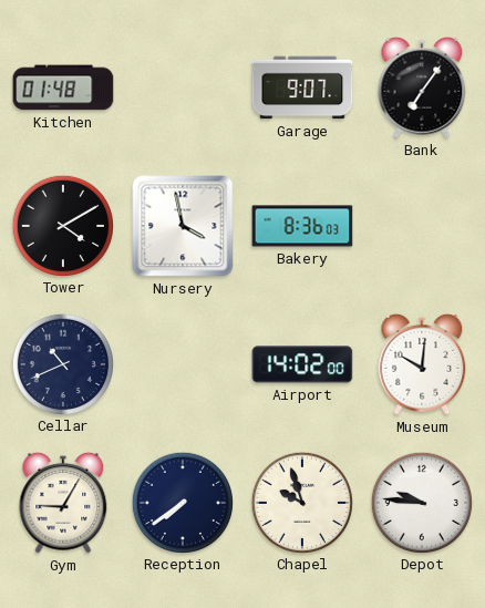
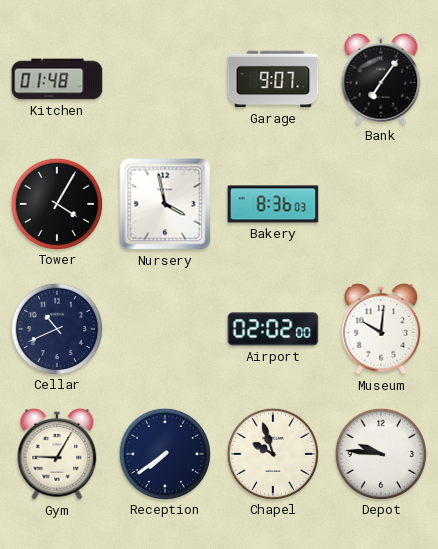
Tower: 4:10 -> 4:05 (56, 203)
Airport: 14:02 -> 02:02 (273, 329)
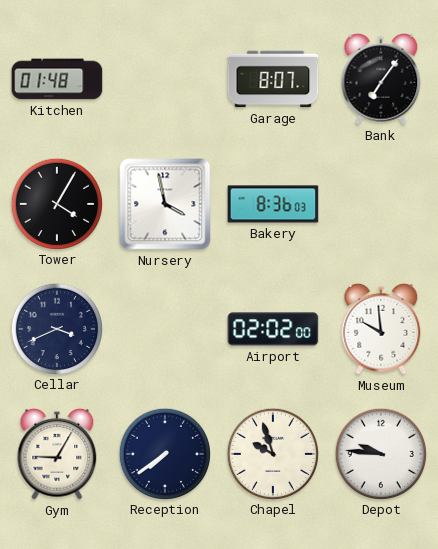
Garage: 9:07 -> 8:07 (273, 79)
Cellar: 10:41 -> 3:41 (56, 328)
Museum: 10:01 -> 9:59 (381, 329)
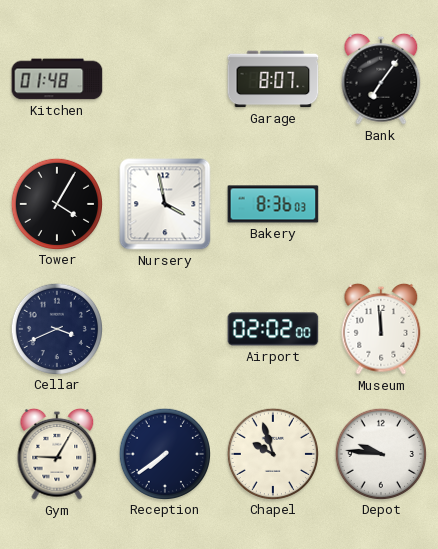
Museum: 9:59 -> 11:59 (381, 329)
